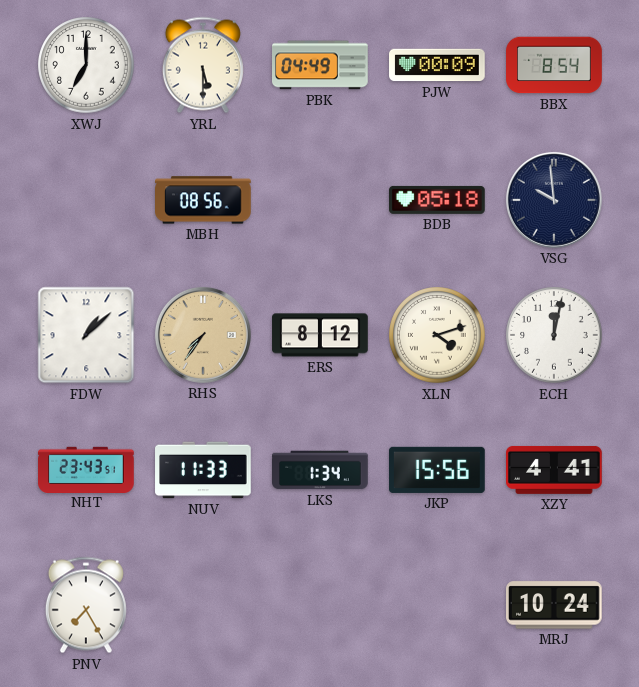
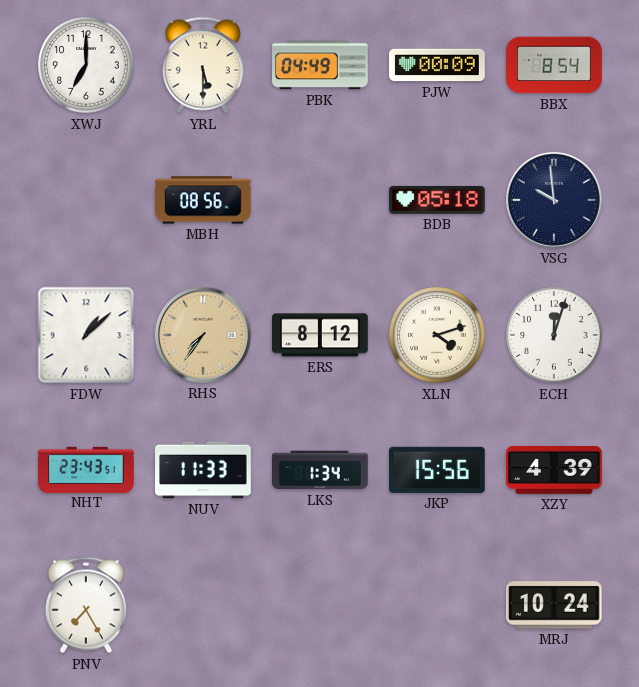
ECH: 12:02 -> 12:03 (554, 335)
XZY: 4:41 -> 4:39 (554, 470)
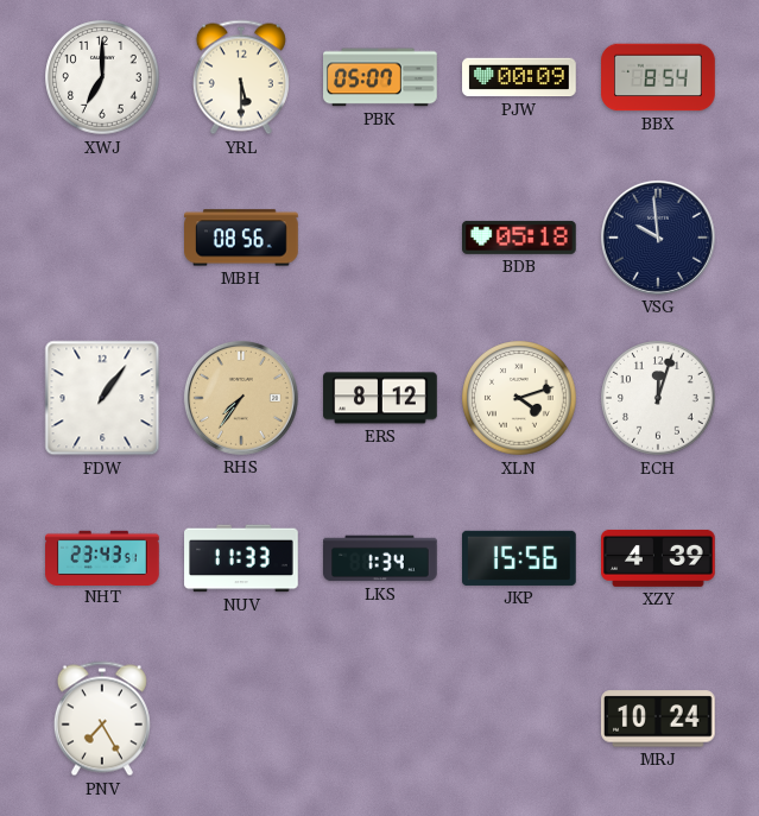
PBK: 04:49 -> 05:07 (381, 77)
FDW: 1:08 -> 1:06 (102, 398)
